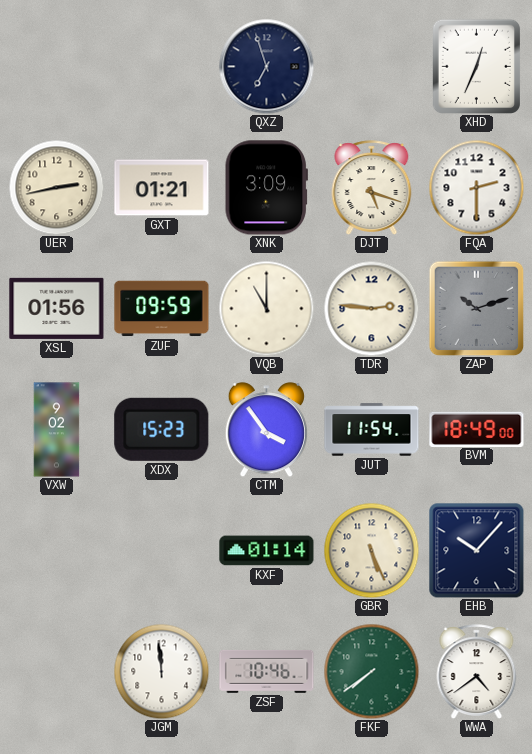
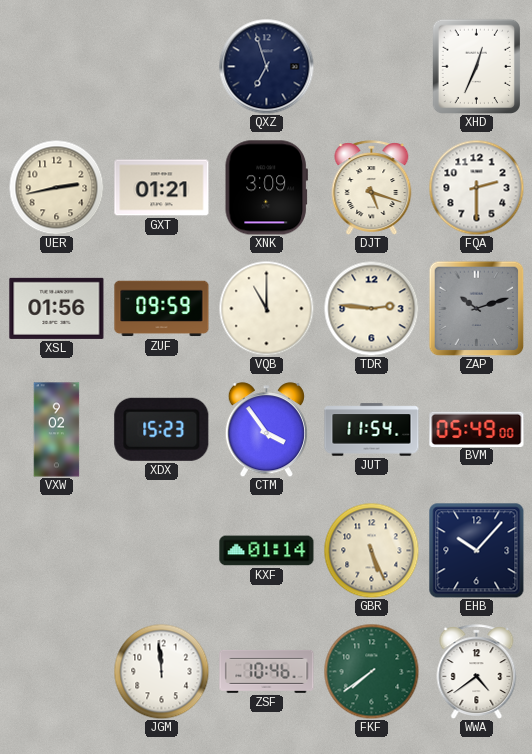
BVM: 18:49 -> 05:49 (477, 429)
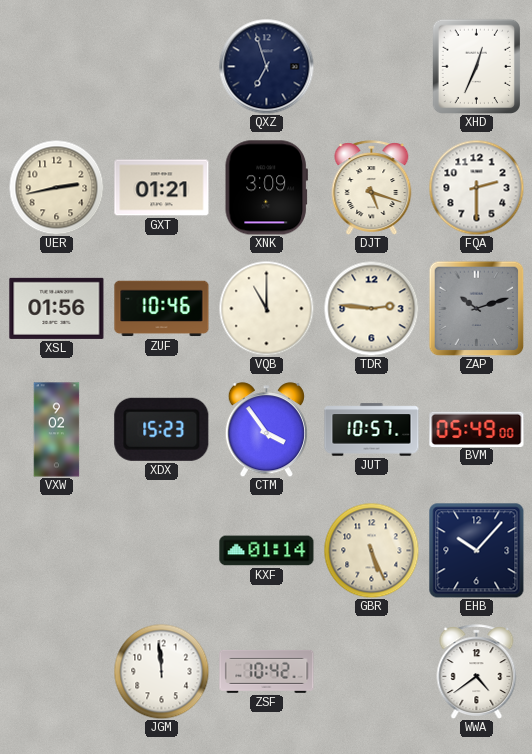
ZUF: 09:59 -> 10:46 (162, 309)
JUT: 11:54 -> 10:57 (372, 430)
ZSF: 10:46 -> 10:42 (267, 671)
FKF: 7:39 -> none (371, 671)
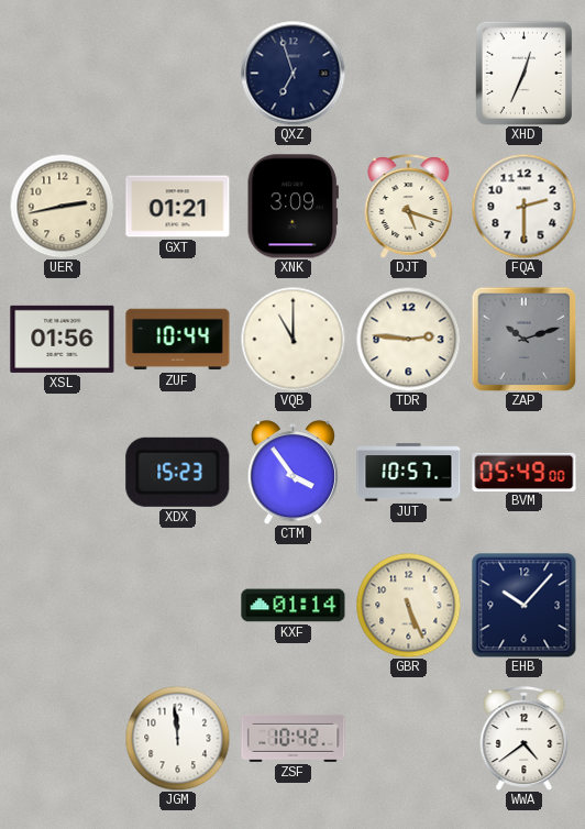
ZUF: 10:46 -> 10:44 (178, 340)
VXW: 9:02 -> none (57, 430)
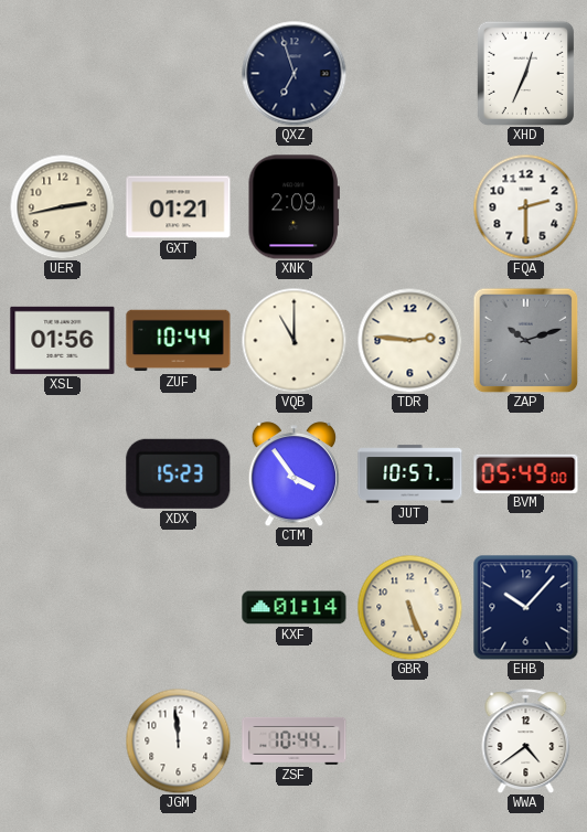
XNK: 3:09 -> 2:09 (293, 207)
DJT: 5:18 -> none (409, 206)
ZSF: 10:42 -> 10:44 (295, 740)
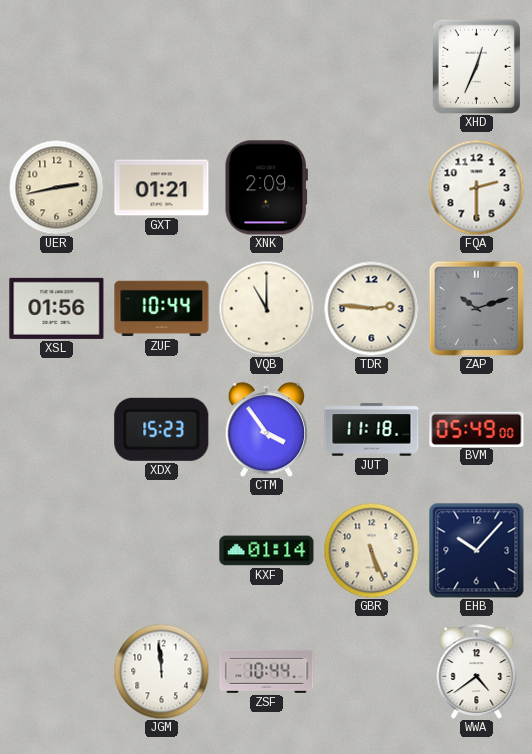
QXZ: 6:57 -> none (293, 73)
JUT: 10:57 -> 11:18 (372, 430)
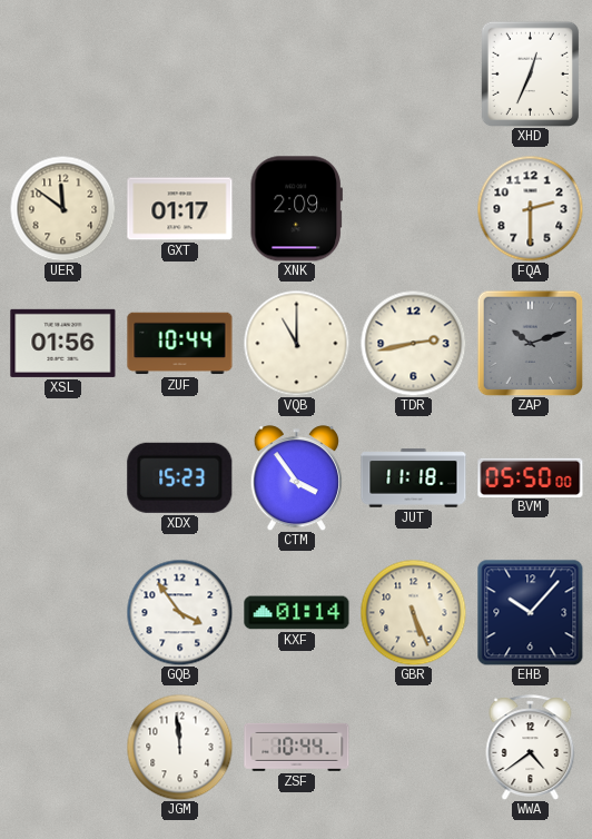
UER: 2:43 -> 11:51 (62, 208)
GXT: 01:21 -> 01:17 (180, 209)
TDR: 2:46 -> 2:43 (413, 343)
BVM: 05:49 -> 05:50 (531, 477)
GQB: none -> 3:54 (179, 612)
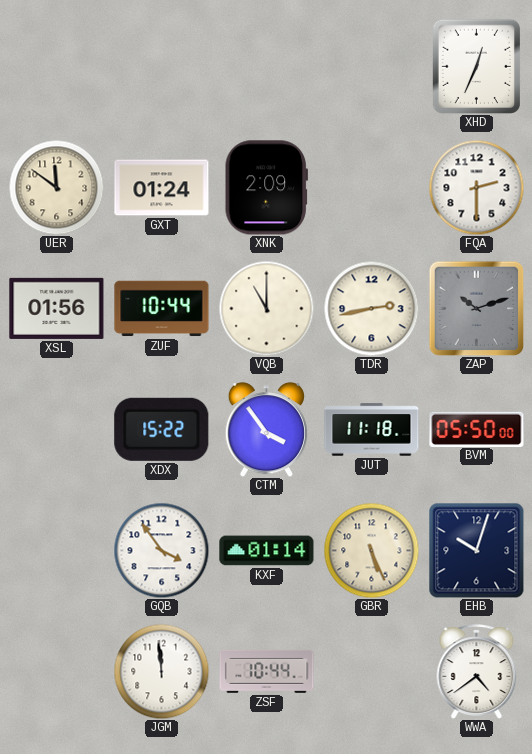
GXT: 01:17 -> 01:24 (162, 188)
XDX: 15:23 -> 15:22 (162, 429)
EHB: 10:07 -> 10:03 (476, 550)
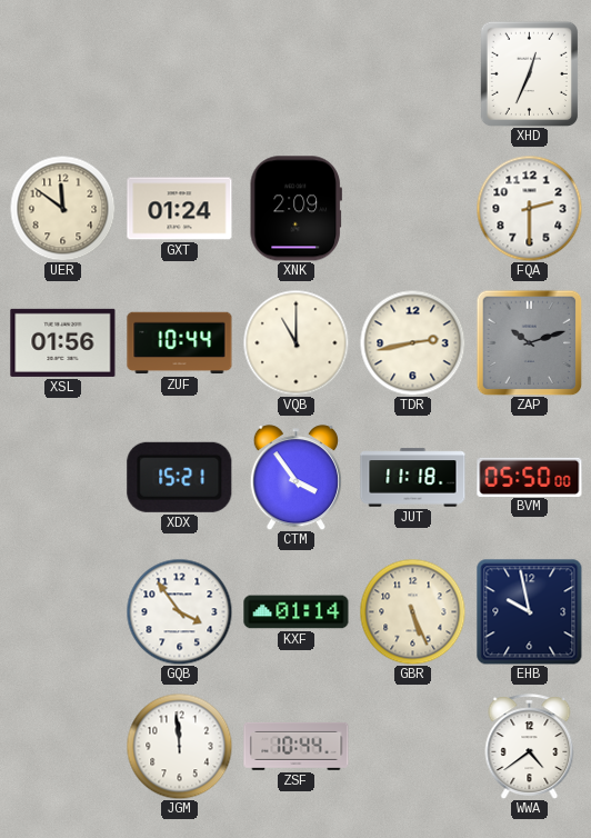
XDX: 15:22 -> 15:21 (180, 477)
EHB: 10:03 -> 9:58 (529, 611)
